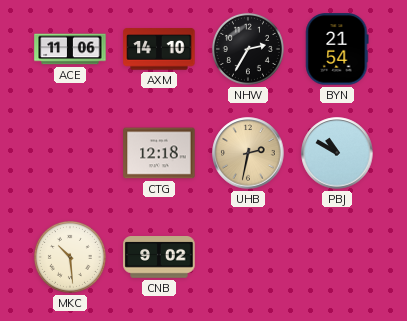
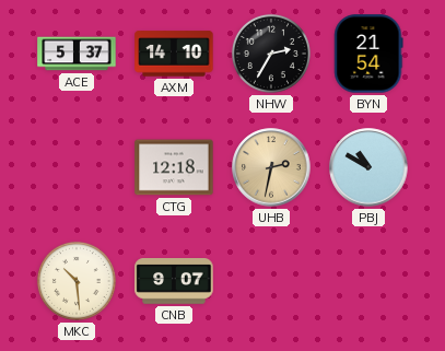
ACE: 11:06 -> 5:37 (77, 54)
CNB: 9:02 -> 9:07 (174, 282)
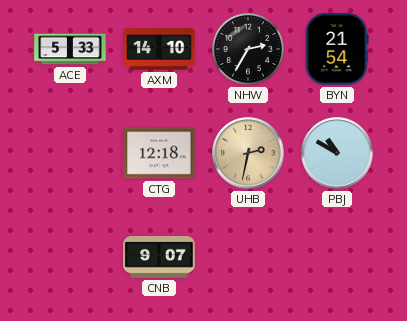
ACE: 5:37 -> 5:33 (70, 49)
MKC: 10:29 -> none (77, 281)
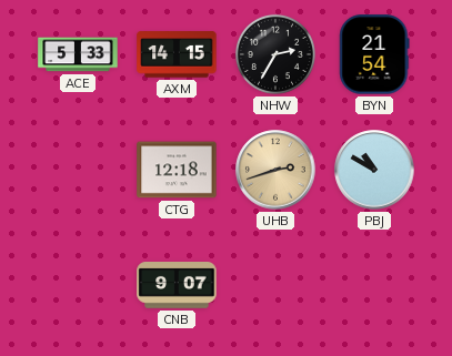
AXM: 14:10 -> 14:15 (177, 54)
UHB: 2:32 -> 2:42 (275, 170)
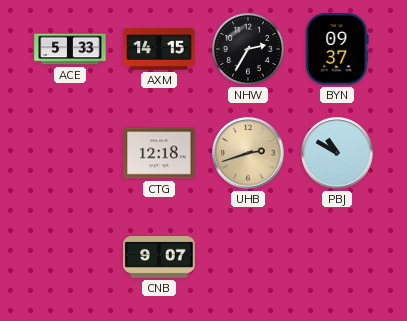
BYN: 21:54 -> 09:37 (337, 49)
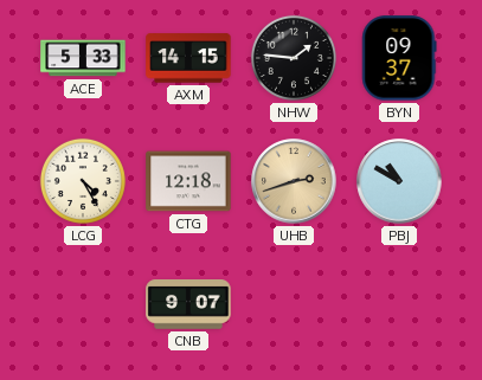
NHW: 2:35 -> 1:46 (294, 58)
LCG: none -> 4:25 (83, 181)
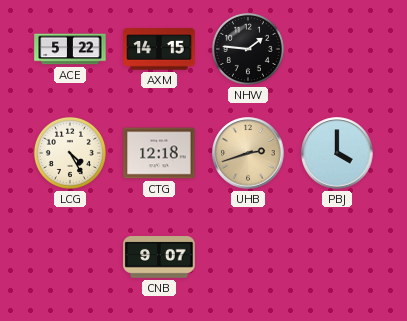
ACE: 5:33 -> 5:22 (70, 49)
BYN: 09:37 -> none (399, 58)
PBJ: 10:50 -> 4:00 (337, 153)
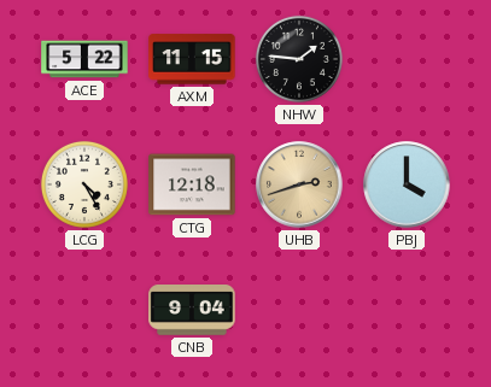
AXM: 14:15 -> 11:15 (192, 59)
CNB: 9:07 -> 9:04 (192, 311)
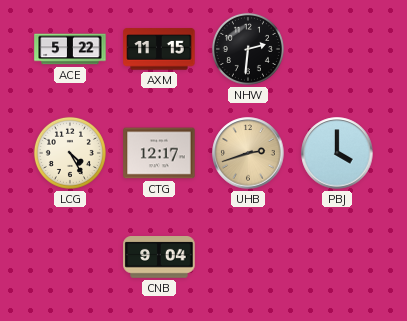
NHW: 1:46 -> 2:31 (248, 49)
CTG: 12:18 -> 12:17 (159, 153)
